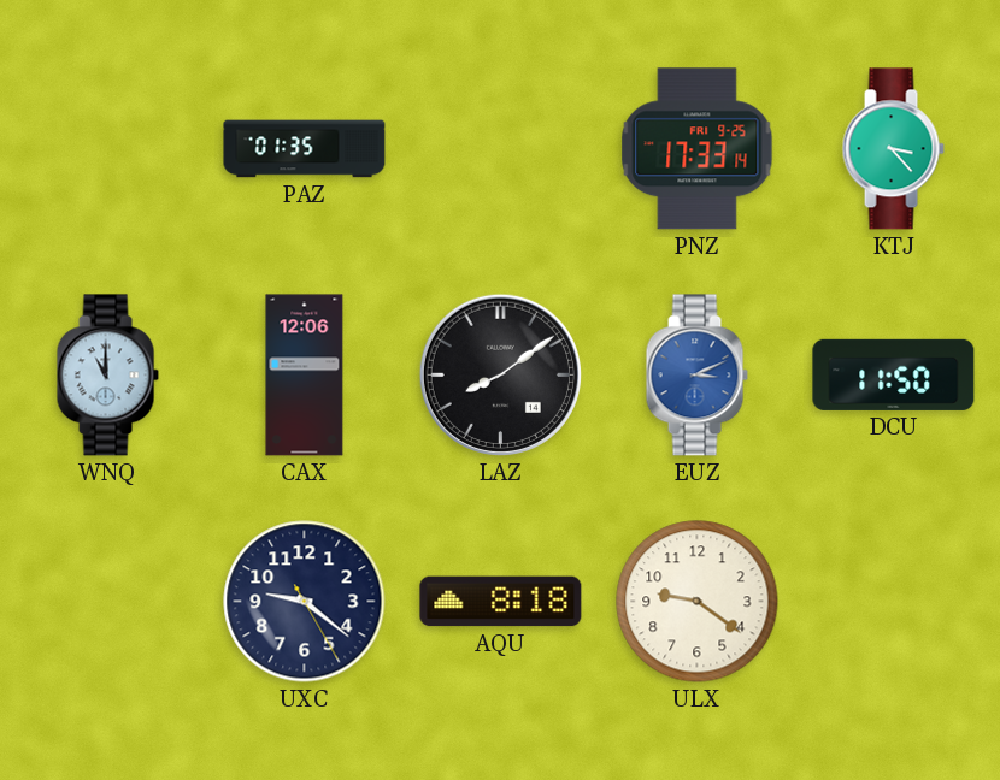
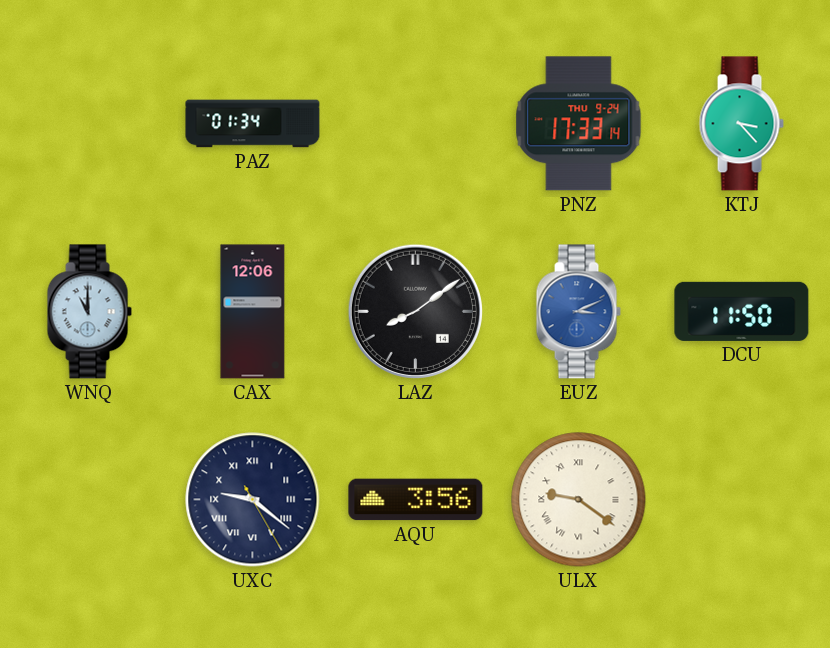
PAZ: 01:35 -> 01:34 (253, 124)
PNZ date: FRI 9-25 -> THU 9-24 (579, 124)
UXC numerals: Arabic -> Roman (253, 500)
AQU: 8:18 -> 3:56 (416, 500)
ULX numerals: Arabic -> Roman (579, 500)
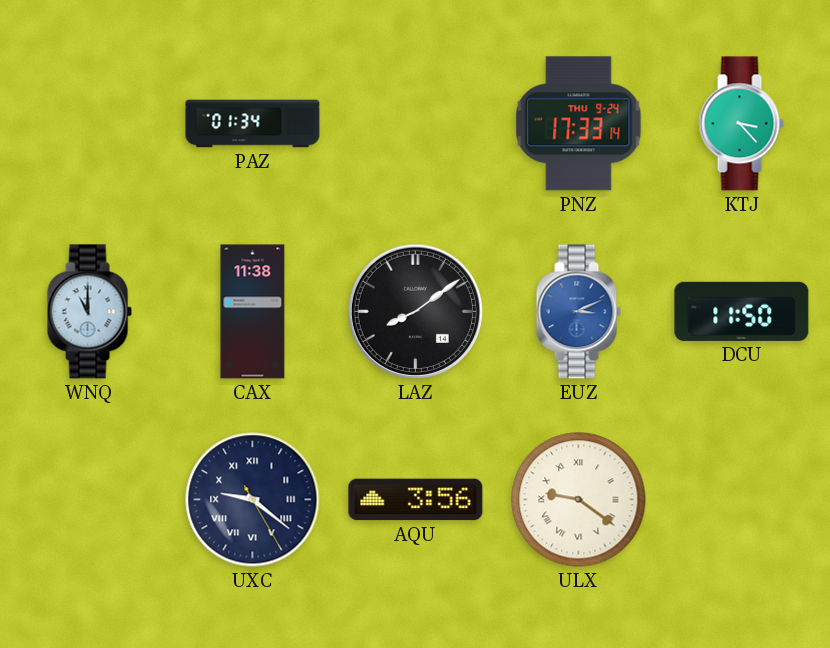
CAX: 12:06 -> 11:38 (253, 312)
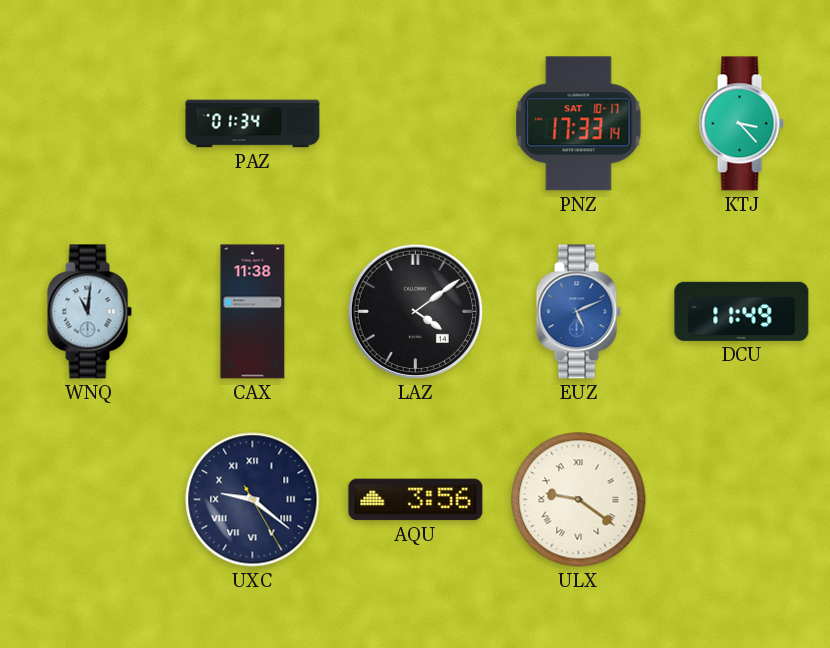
PNZ date: THU 9-24 -> SAT 10-17 (579, 124)
WNQ: 11:00 -> 11:01 (89, 312)
LAZ: 8:09 -> 4:09 (415, 311)
EUZ: 3:11 -> 5:11 (578, 312)
DCU: 11:50 -> 11:49 (742, 311)
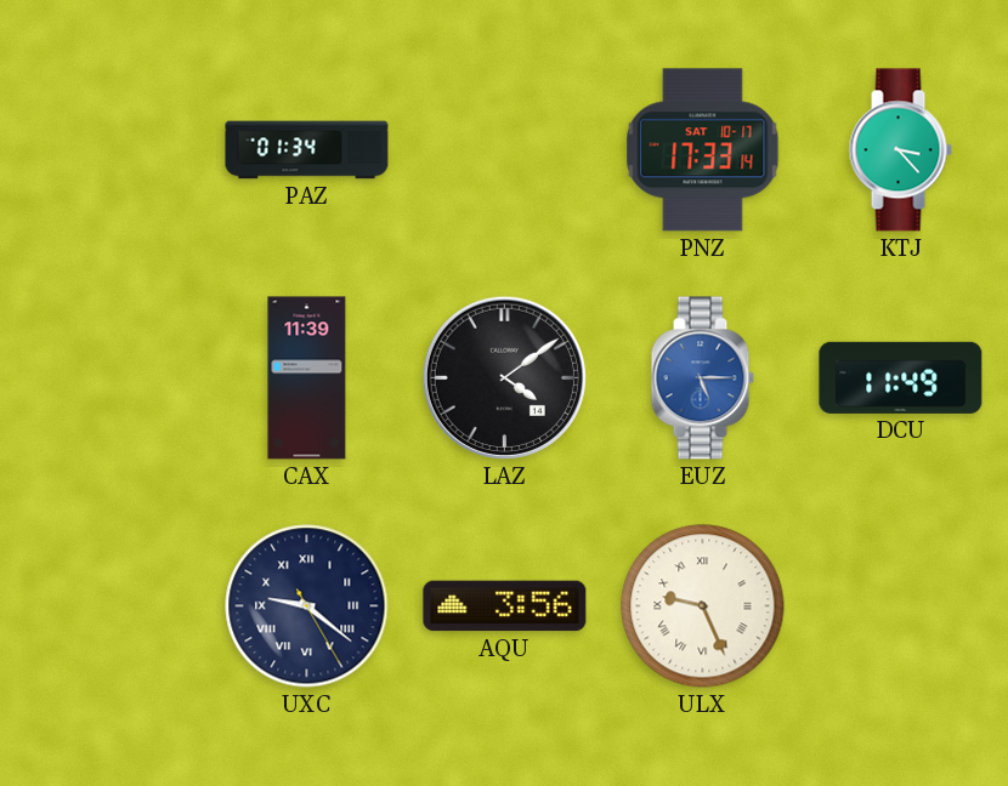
WNQ: 11:01 -> none (89, 312)
CAX: 11:38 -> 11:39 (307, 378)
EUZ: 5:11 -> 5:15 (702, 378)
ULX: 9:21 -> 9:26 (703, 606)
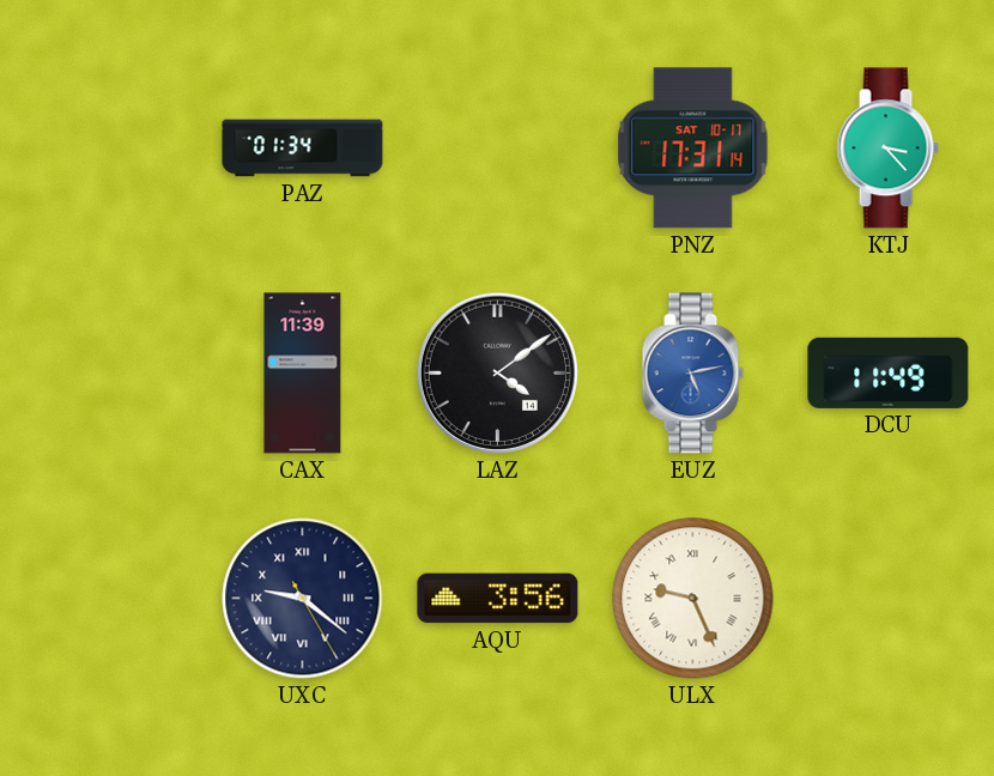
PNZ: 17:33 -> 17:31 (693, 148)
EUZ: 5:15 -> 5:13 (692, 374)
